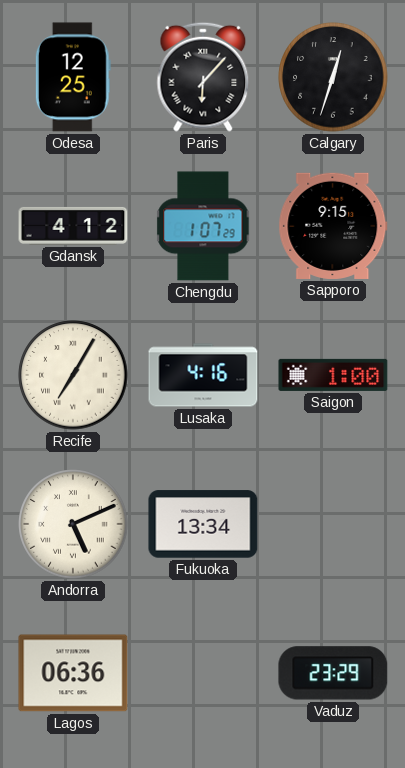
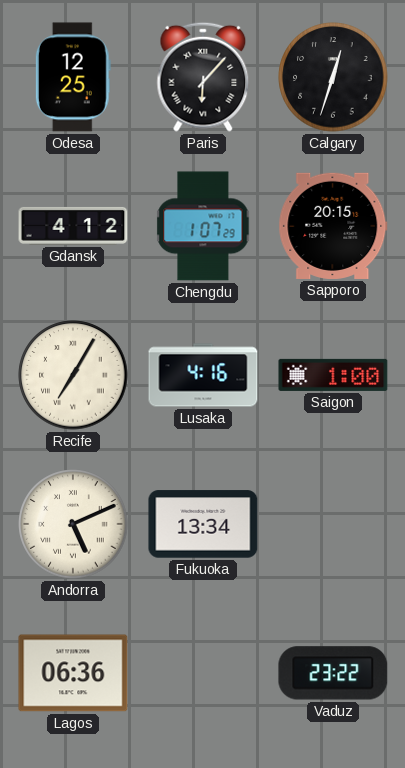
Sapporo: 9:15 -> 20:15 (333, 226)
Vaduz: 23:29 -> 23:22 (333, 673)
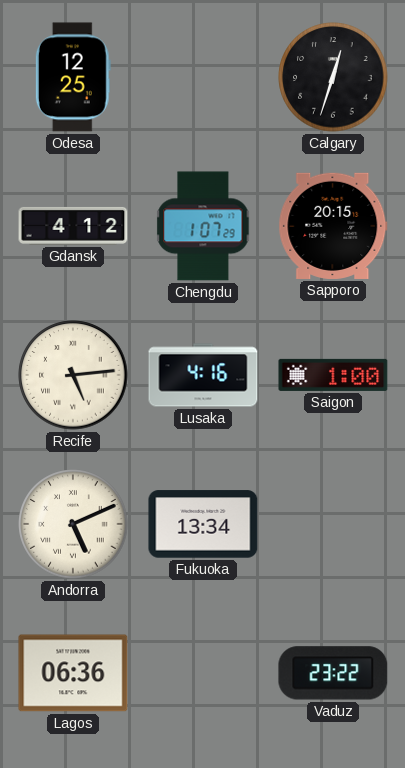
Paris: 6:07 -> none (203, 77)
Recife: 7:05 -> 5:14 (73, 375)
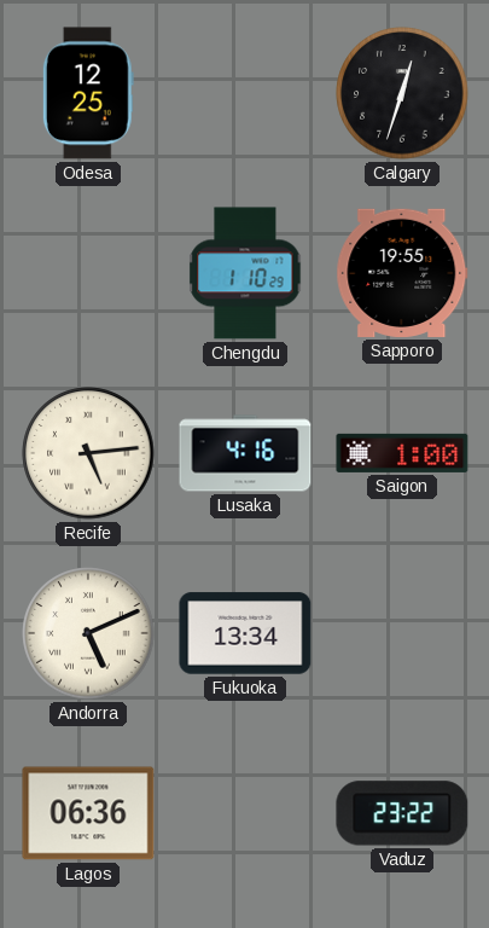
Gdansk: 4:12 -> none (73, 226)
Chengdu: 1:07 -> 1:10 (245, 273)
Sapporo: 20:15 -> 19:55 (402, 273)
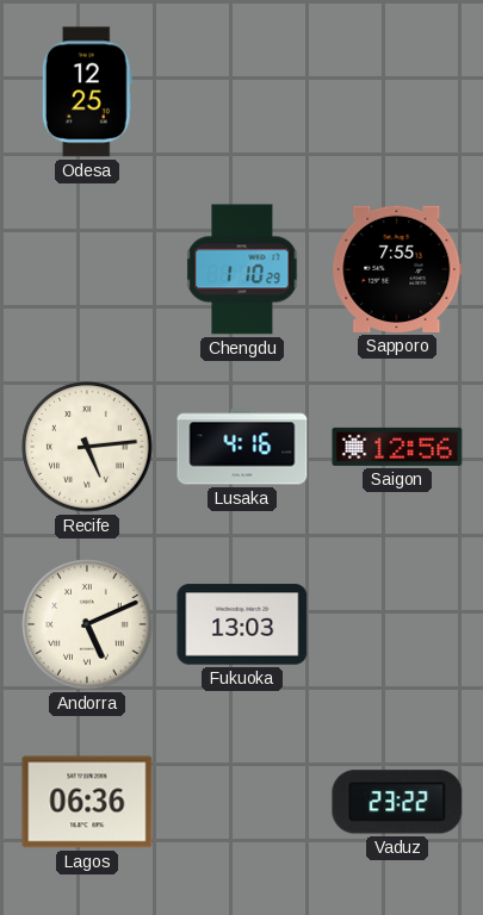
Calgary: 12:33 -> none (402, 93)
Sapporo: 19:55 -> 7:55 (397, 269)
Saigon: 1:00 -> 12:56 (397, 447)
Fukuoka: 13:34 -> 13:03 (242, 624)
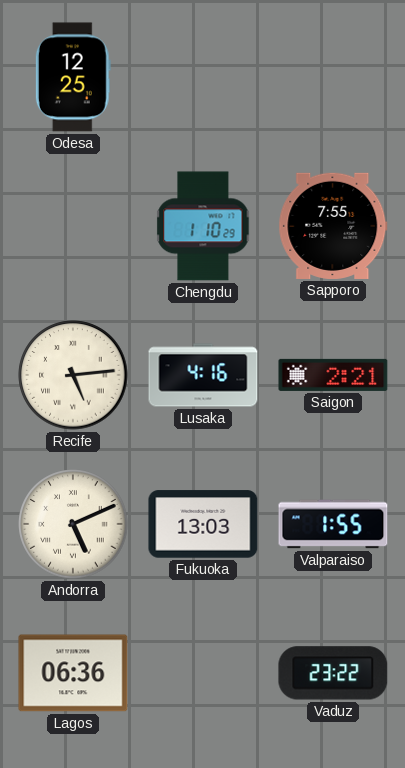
Saigon: 12:56 -> 2:21 (333, 375)
Valparaiso: none -> 1:55 (333, 524)
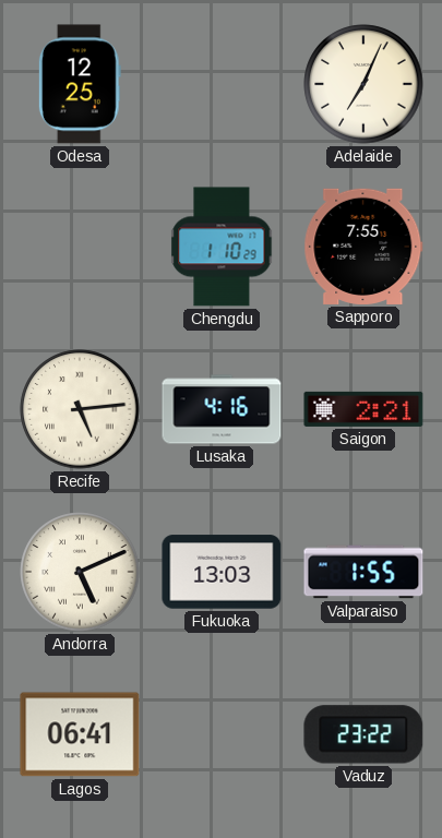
Adelaide: none -> 7:04 (363, 84)
Lagos: 06:36 -> 06:41 (80, 734)
